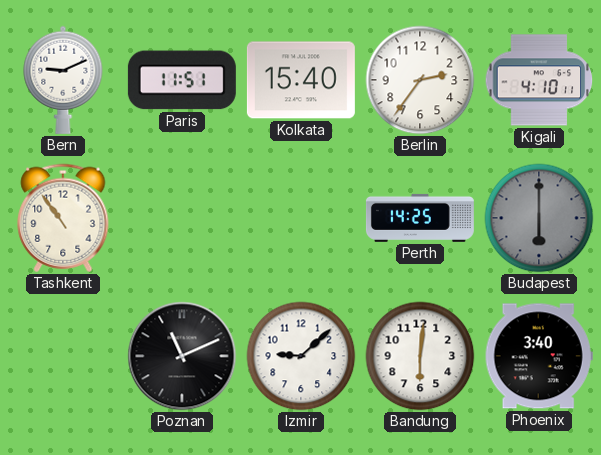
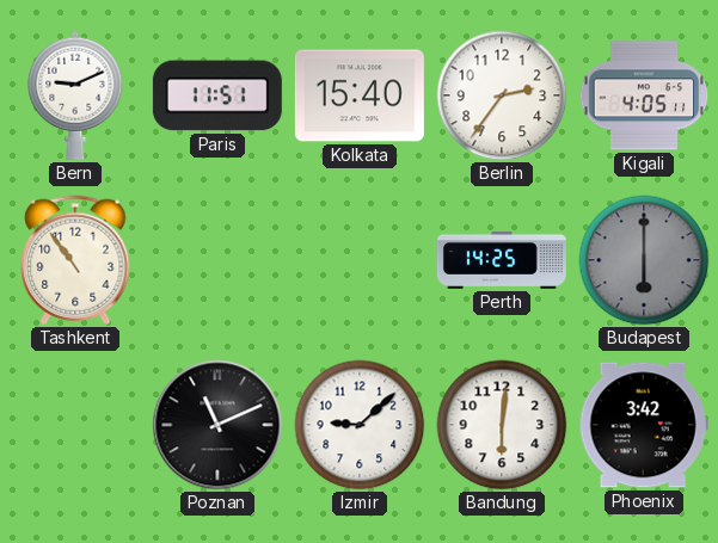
Kigali: 4:10 -> 4:05 (644, 95)
Phoenix: 3:40 -> 3:42 (644, 425)
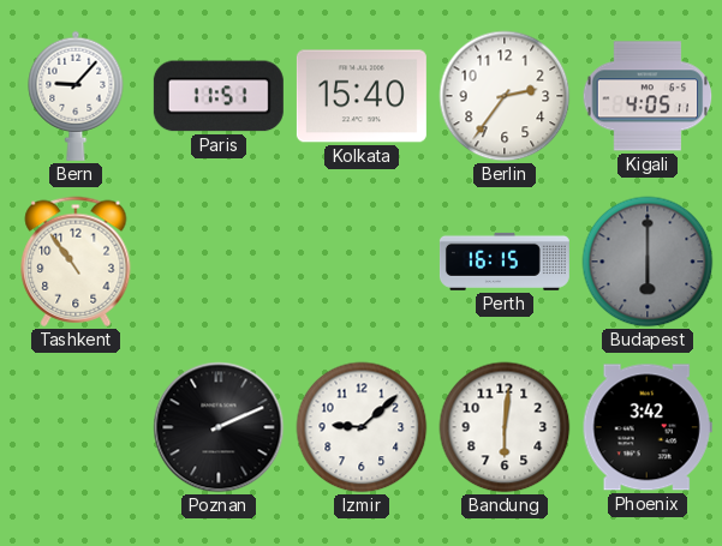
Bern: 9:11 -> 9:07 (76, 96)
Perth: 14:25 -> 16:15 (505, 262)
Poznan: 11:11 -> 2:11 (219, 427)
